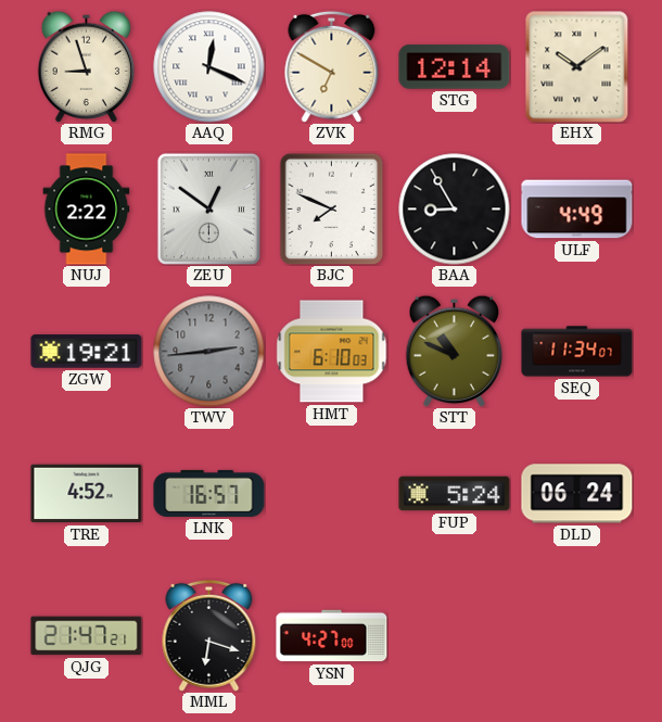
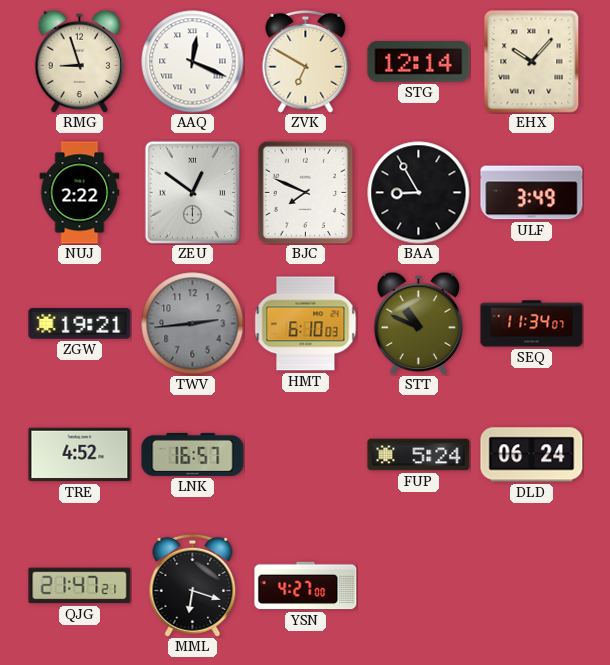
EHX: 10:09 -> 10:07 (532, 62)
ULF: 4:49 -> 3:49 (532, 193)
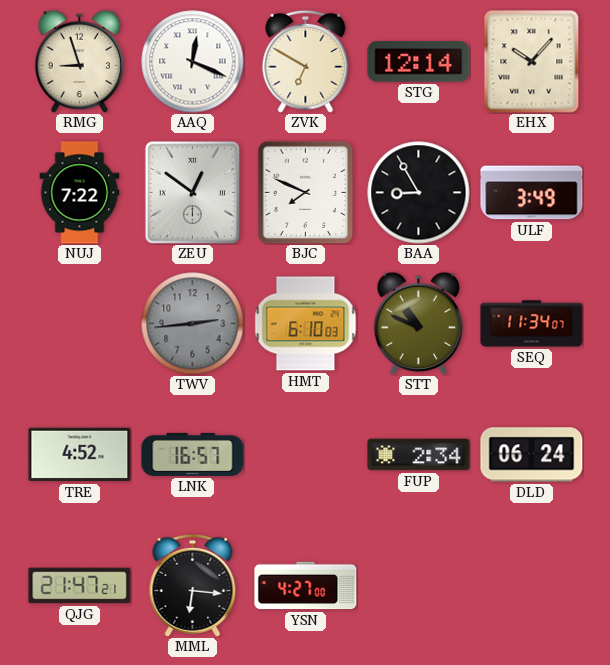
NUJ: 2:22 -> 7:22 (80, 193)
ZGW: 19:21 -> none (80, 324)
FUP: 5:24 -> 2:34 (419, 455)
MML: 6:18 -> 6:16 (193, 585)
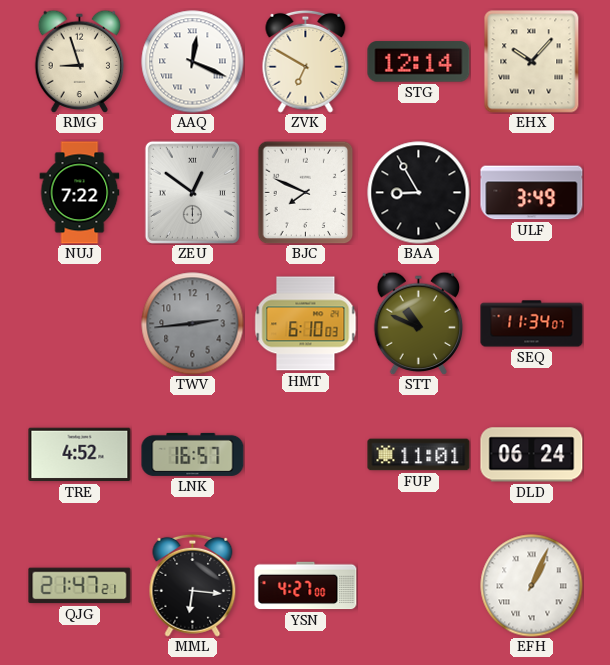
FUP: 2:34 -> 11:01 (419, 455)
EFH: none -> 1:04 (532, 586)
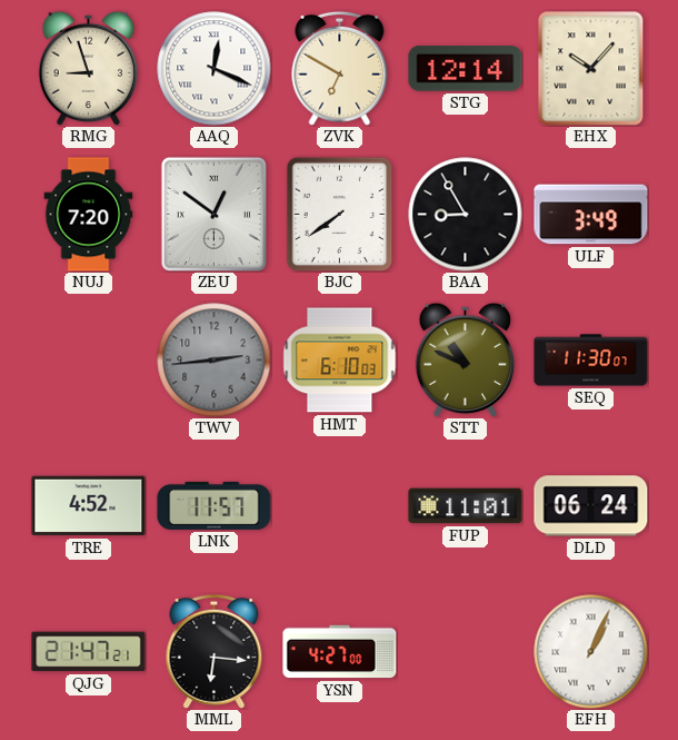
NUJ: 7:22 -> 7:20 (89, 215)
BJC: 7:49 -> 7:39 (340, 214)
SEQ: 11:34 -> 11:30 (591, 361)
LNK: 16:57 -> 11:57 (215, 505)
